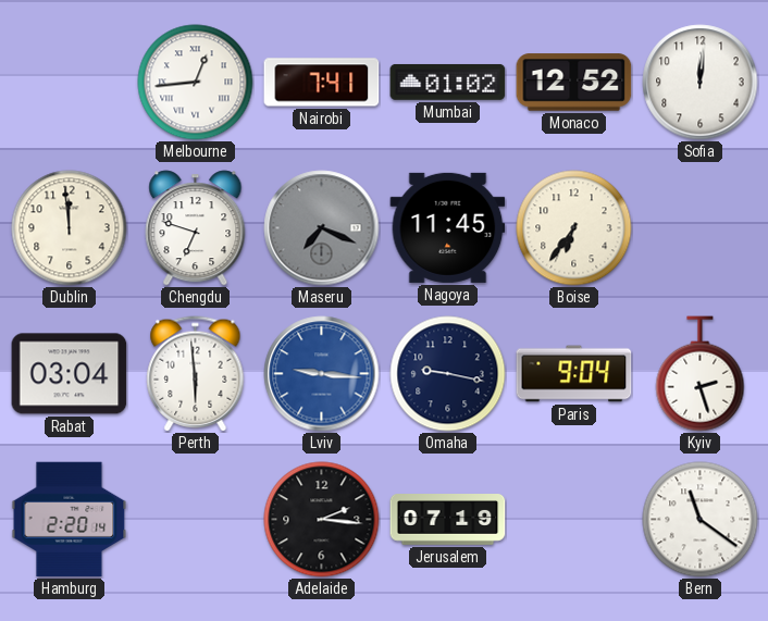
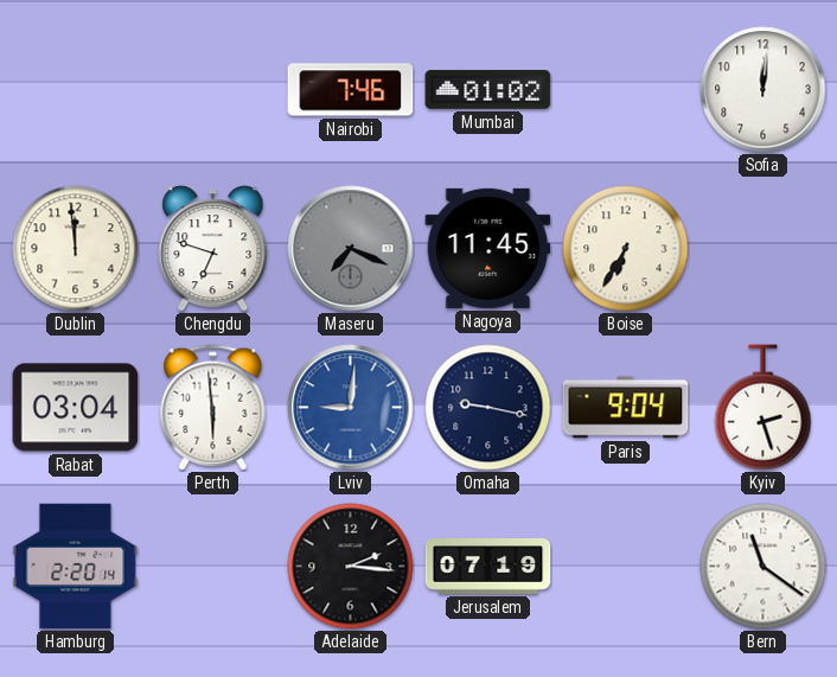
Melbourne: 12:44 -> none (196, 83)
Nairobi: 7:41 -> 7:46 (351, 90)
Monaco: 12:52 -> none (574, 83)
Boise: 6:36 -> 6:35 (626, 249)
Lviv: 9:16 -> 9:01 (351, 408)
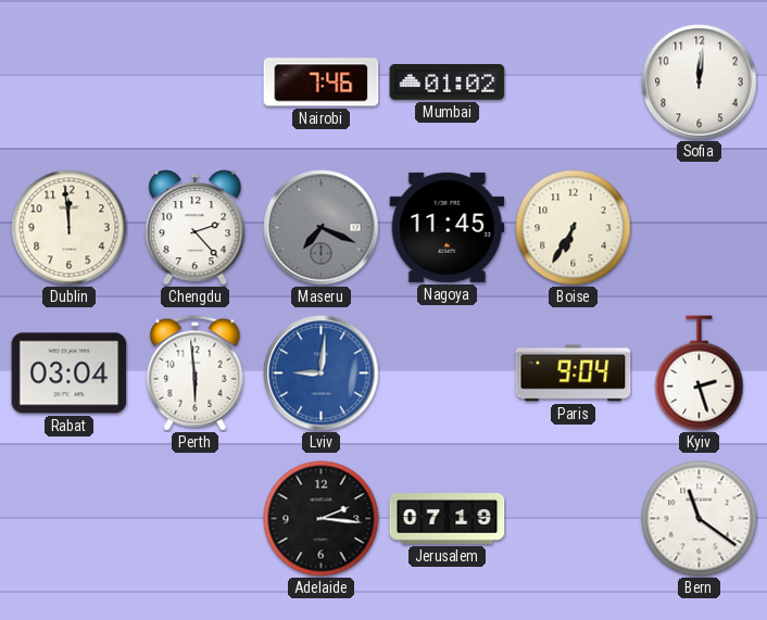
Chengdu: 6:48 -> 2:23 (196, 228)
Omaha: 9:17 -> none (488, 408)
Hamburg: 2:20 -> none (76, 567)
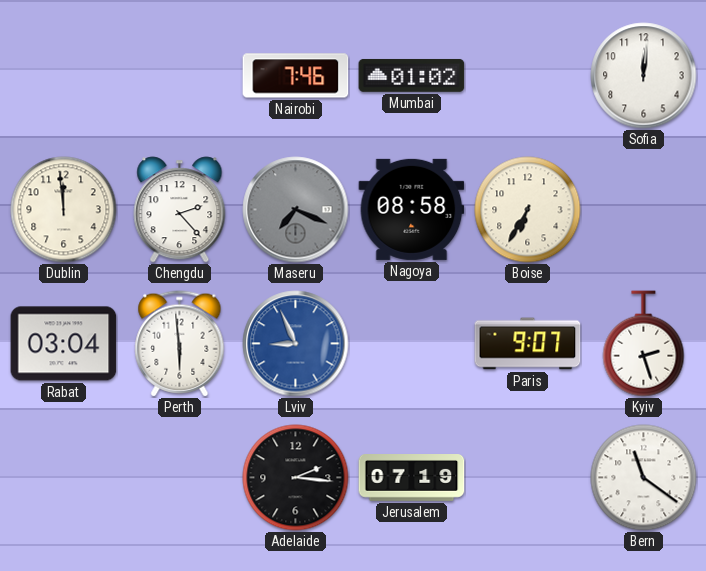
Nagoya: 11:45 -> 08:58 (412, 209)
Lviv: 9:01 -> 8:56 (296, 344)
Paris: 9:04 -> 9:07 (528, 344)
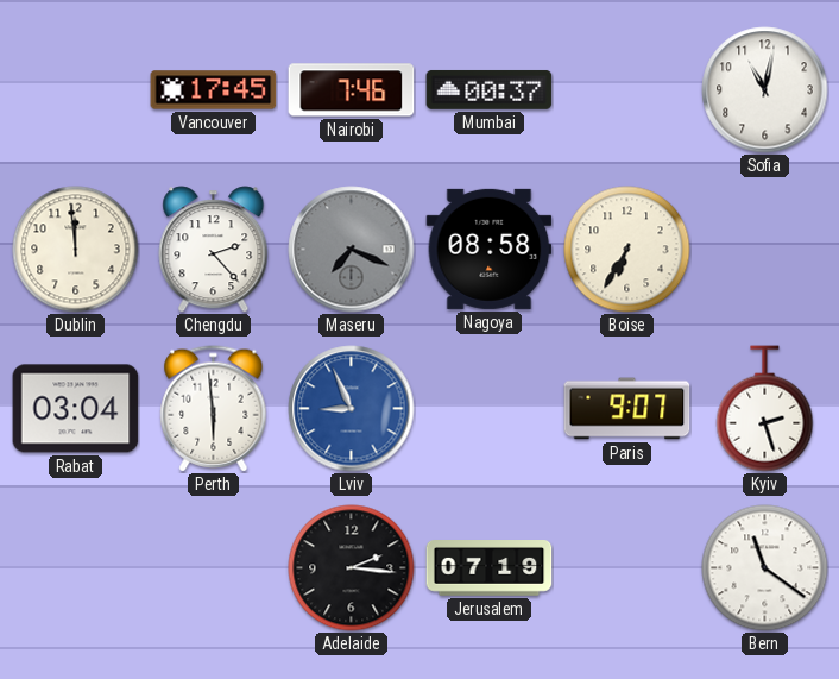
Vancouver: none -> 17:45 (214, 90)
Mumbai: 01:02 -> 00:37 (490, 90)
Sofia: 12:01 -> 11:02 (765, 90)
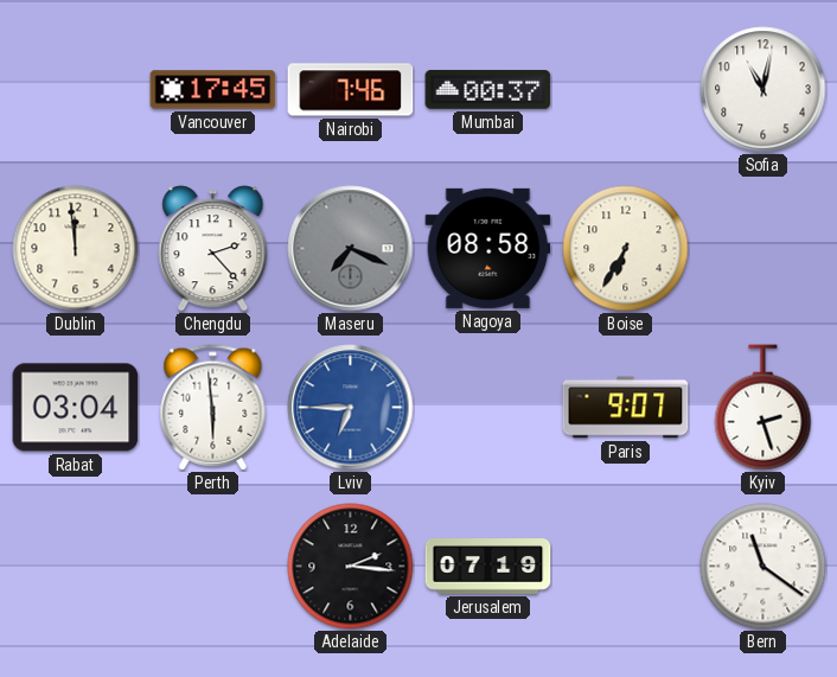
Lviv: 8:56 -> 6:45 (351, 408)
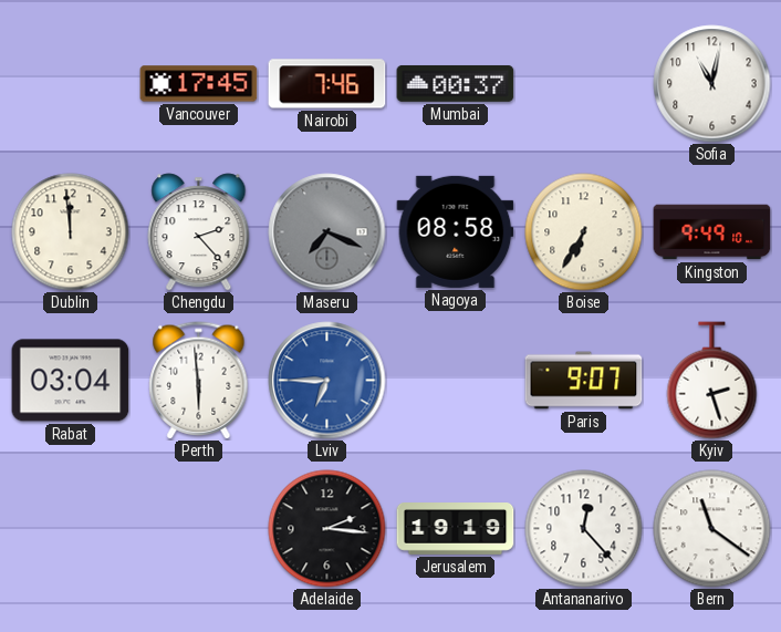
Kingston: none -> 9:49 (712, 232)
Jerusalem: 07:19 -> 19:19 (456, 529)
Antananarivo: none -> 12:23 (584, 529)
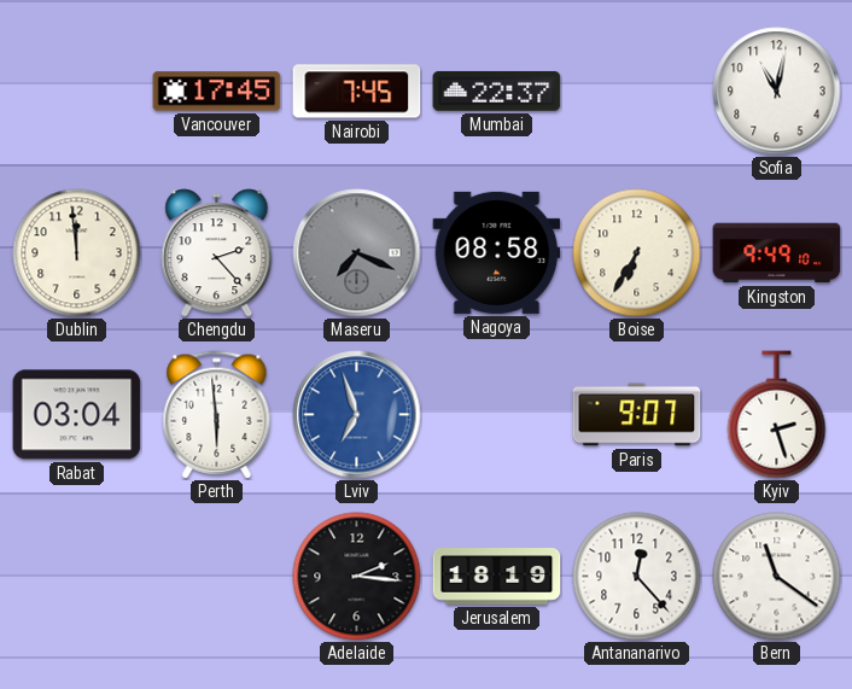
Nairobi: 7:46 -> 7:45 (357, 92)
Mumbai: 00:37 -> 22:37 (497, 92)
Lviv: 6:45 -> 6:57 (357, 415)
Jerusalem: 19:19 -> 18:19 (497, 577)
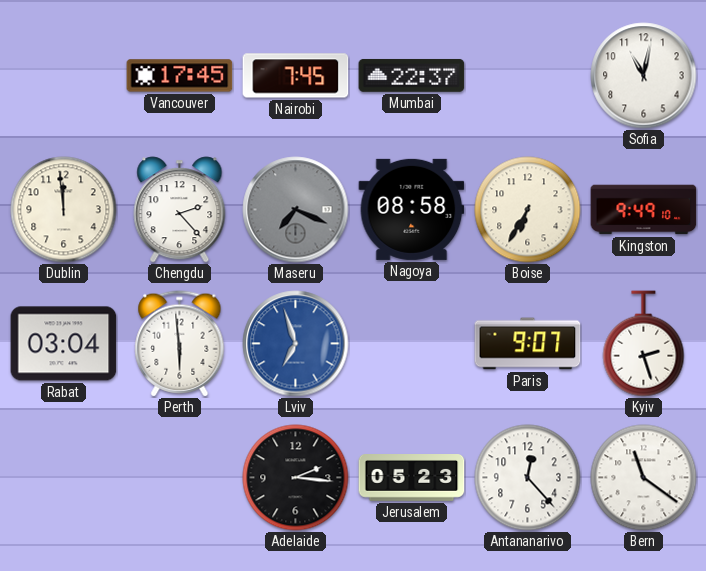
Jerusalem: 18:19 -> 05:23 (412, 478)
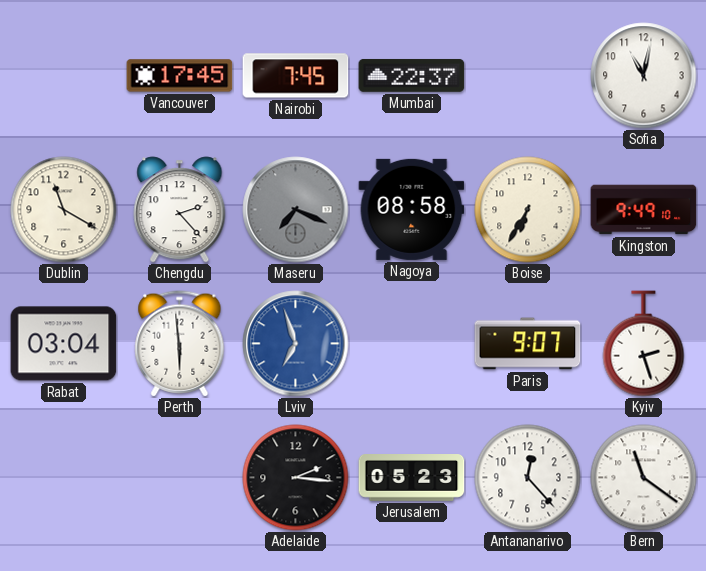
Dublin: 11:59 -> 11:20 (64, 210)
